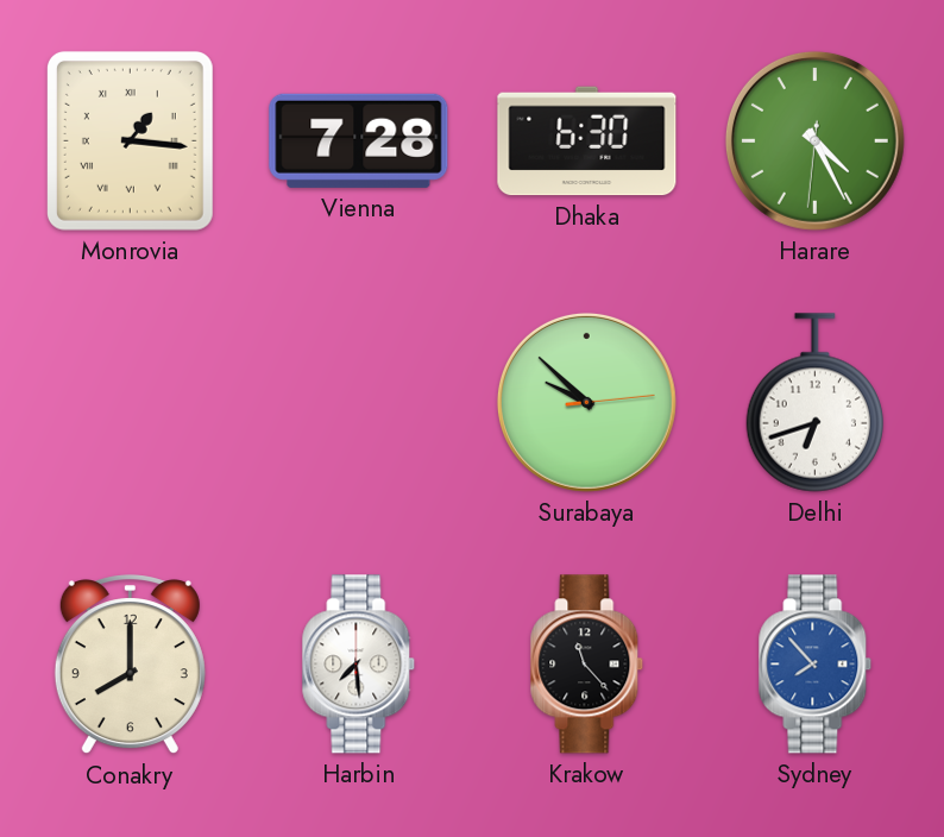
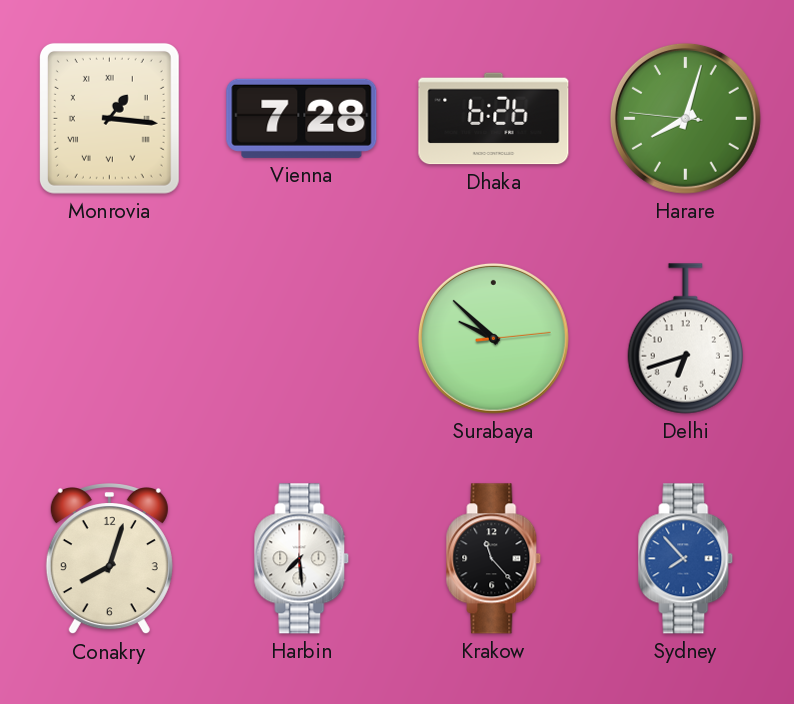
Dhaka: 6:30 -> 6:26 (494, 119)
Harare: 4:25 -> 8:02 (685, 118)
Conakry: 8:00 -> 8:03 (109, 559)
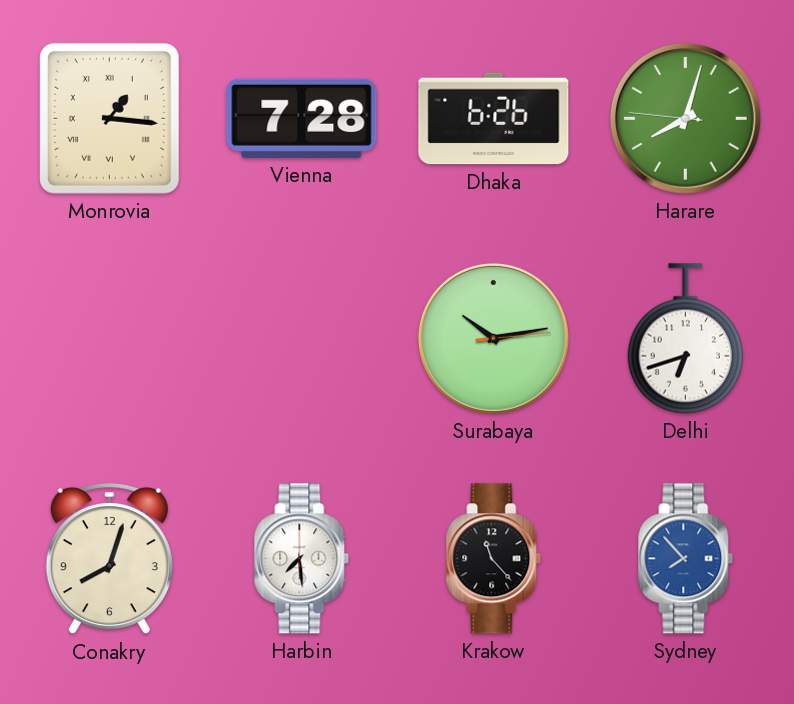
Surabaya: 9:52 -> 10:13 (493, 338)
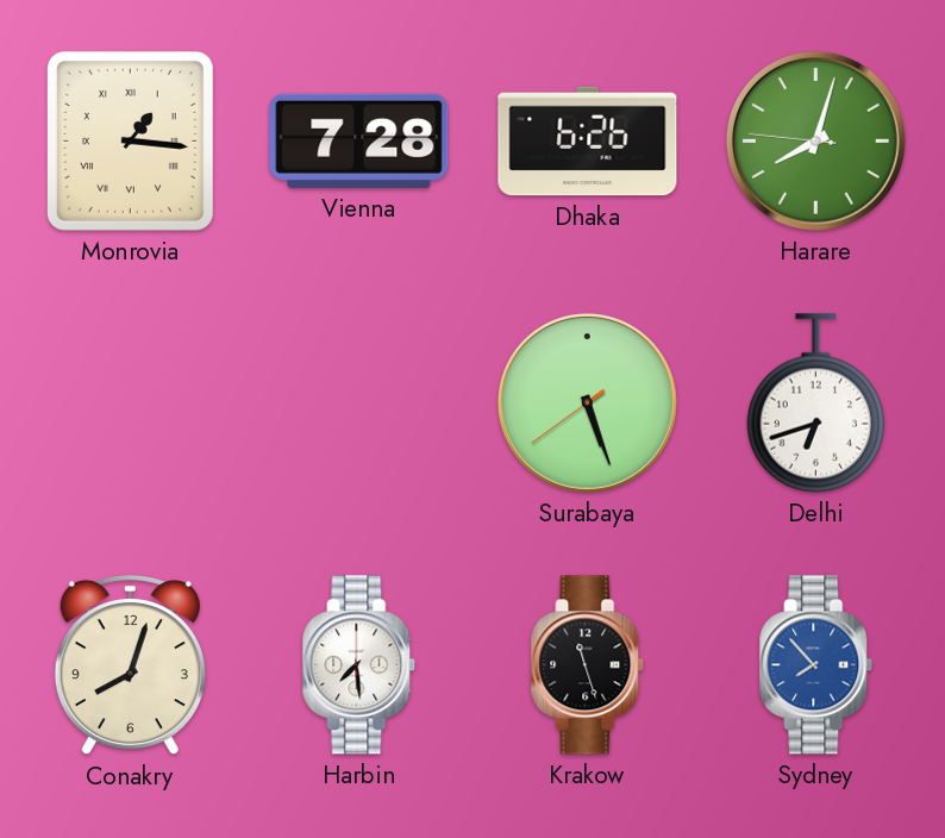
Surabaya: 10:13 -> 5:26 (587, 402)
Krakow: 11:23 -> 11:27 (588, 665)
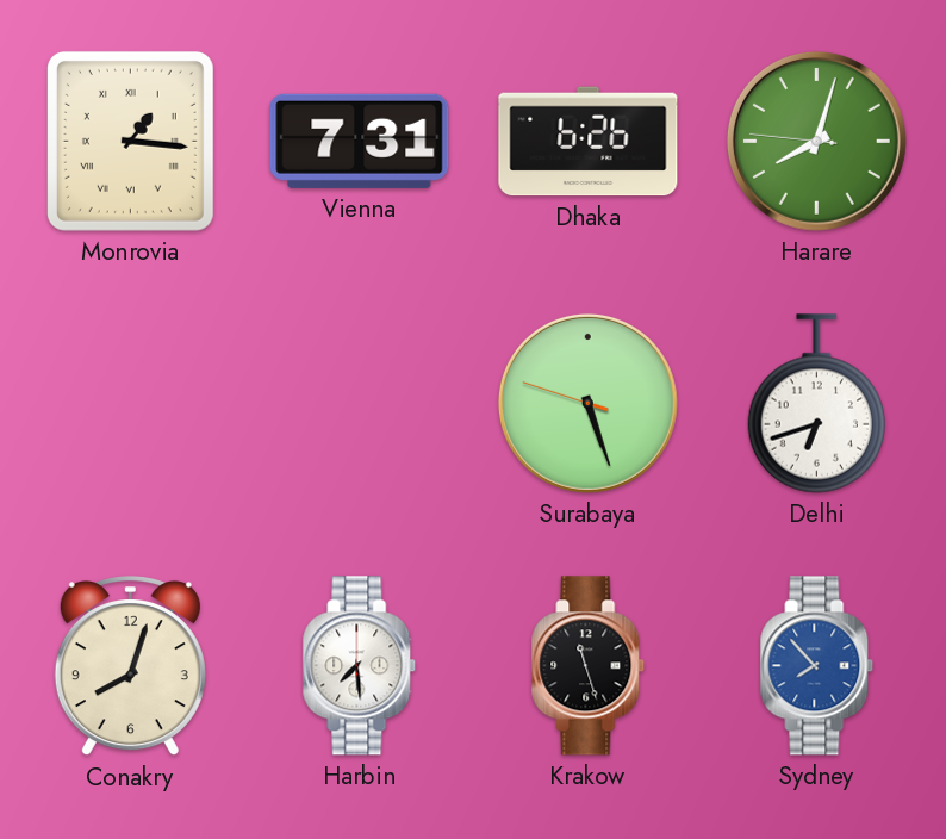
Vienna: 7:28 -> 7:31 (360, 141)
Surabaya: 5:26:39 -> 5:26:48 (587, 403)
